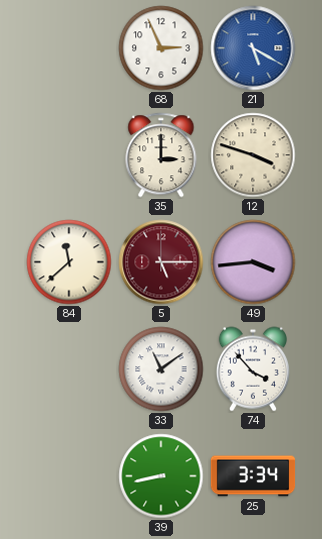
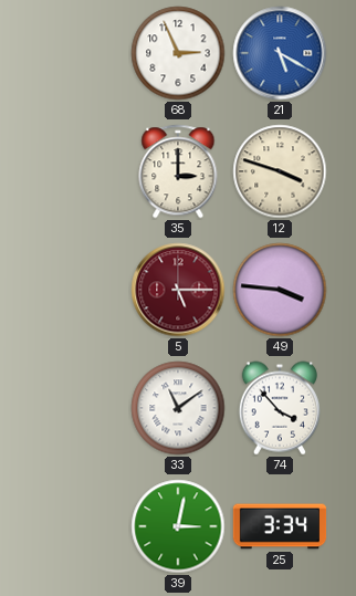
84: 11:38 -> none (69, 262)
49: 3:44 -> 3:46 (280, 290)
39: 8:43 -> 3:02 (178, 526)
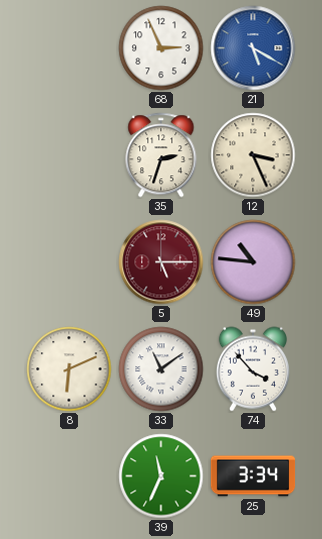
35: 3:00 -> 2:33 (161, 155)
12: 3:48 -> 3:26 (253, 155)
49: 3:46 -> 10:46 (253, 262)
8: none -> 6:11 (69, 369)
39: 3:02 -> 11:34 (161, 476)
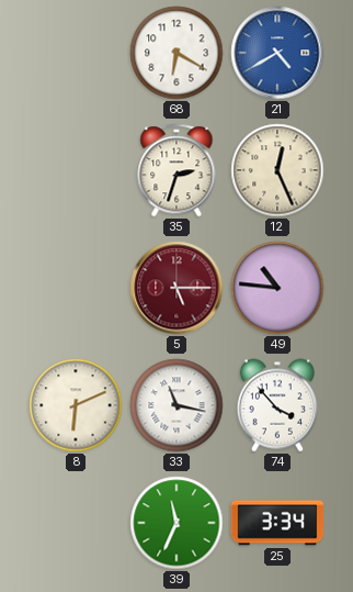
68: 2:56 -> 6:20 (176, 53)
21: 5:20 -> 4:40 (277, 53)
12: 3:26 -> 12:26 (277, 170)
33: 11:09 -> 11:17 (176, 405)
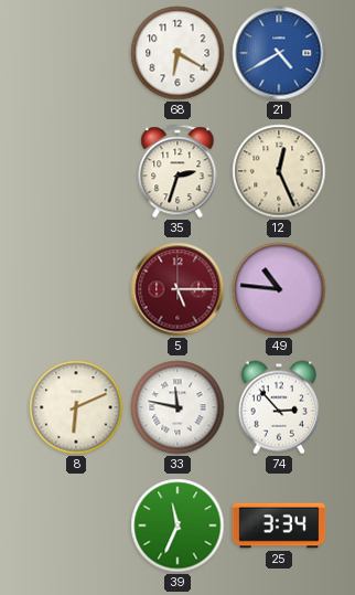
33: 11:17 -> 11:47 (177, 407)
74: 3:53 -> 2:53 (279, 407)
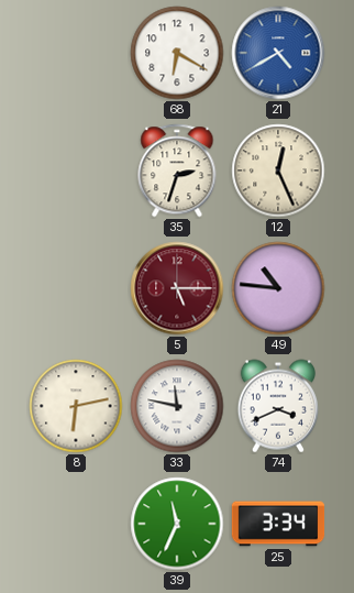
8: 6:11 -> 6:13 (76, 406)
74: 2:53 -> 3:41 (278, 406)
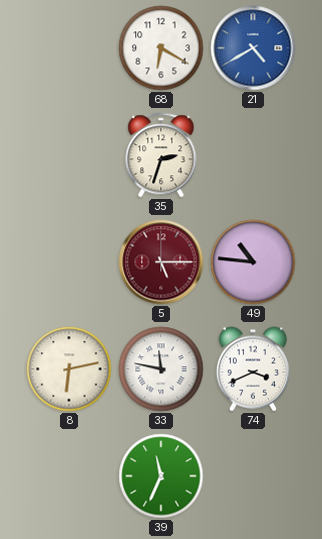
12: 12:26 -> none (278, 171)
25: 3:34 -> none (278, 524)
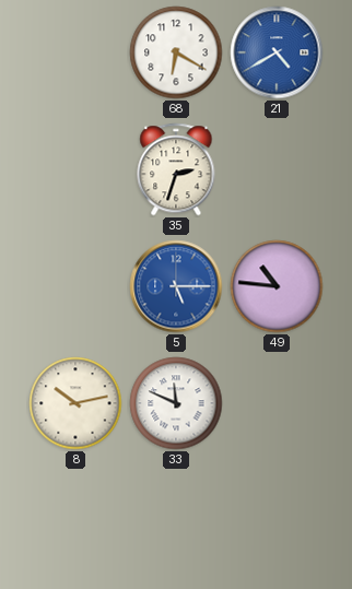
5 dial: burgundy -> blue (176, 286)
8: 6:13 -> 10:13 (75, 403)
33: 11:47 -> 11:49 (176, 403)
74: 3:41 -> none (253, 369)
39: 11:34 -> none (161, 476)
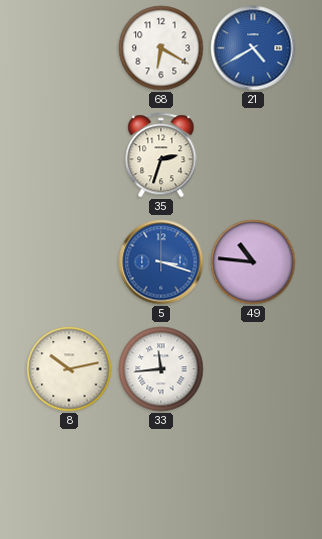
5: 5:15 -> 3:18 (161, 262)
33: 11:49 -> 11:44 (161, 369)
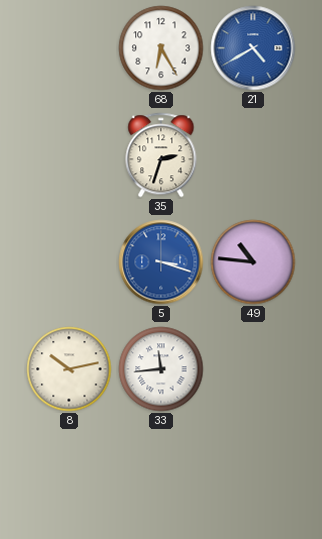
68: 6:20 -> 6:25 (161, 48)
